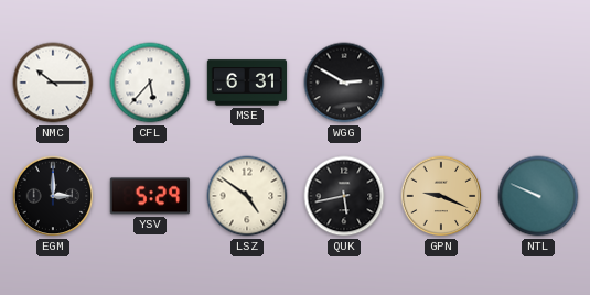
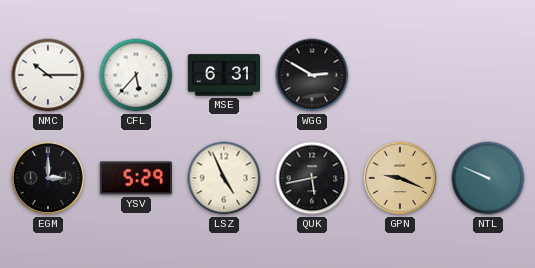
LSZ: 4:51 -> 4:56 (224, 178)
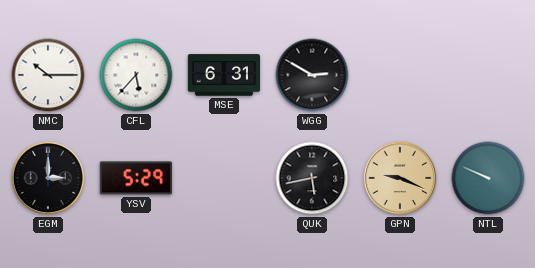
LSZ: 4:56 -> none (224, 178)
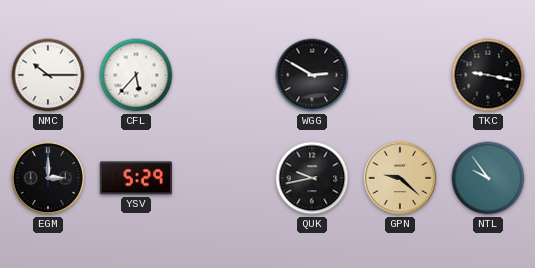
MSE: 6:31 -> none (223, 75)
TKC: none -> 9:17 (488, 75)
QUK: 5:43 -> 9:43 (312, 178)
GPN: 9:19 -> 9:22 (400, 178)
NTL: 9:49 -> 9:54 (488, 178)
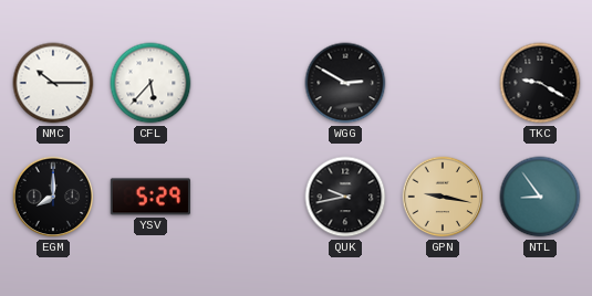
TKC: 9:17 -> 9:20 (540, 83)
EGM: 3:00 -> 8:00 (53, 197)
GPN: 9:22 -> 9:17 (443, 197)
NTL: 9:54 -> 8:54 (540, 197)
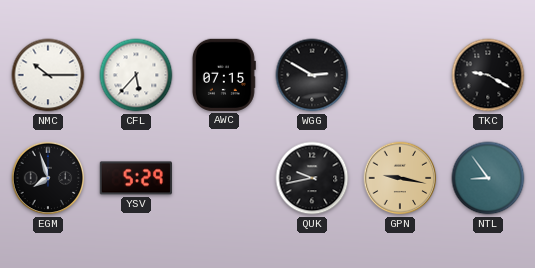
AWC: none -> 07:15 (224, 75)
EGM: 8:00 -> 7:57 (48, 178)
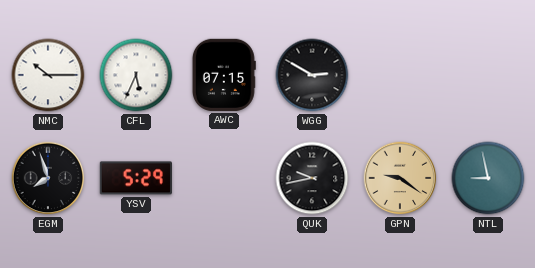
CFL: 5:37 -> 5:34 (136, 75)
TKC: 9:20 -> none (488, 75)
GPN: 9:17 -> 9:21 (400, 178)
NTL: 8:54 -> 8:58 (488, 178)
